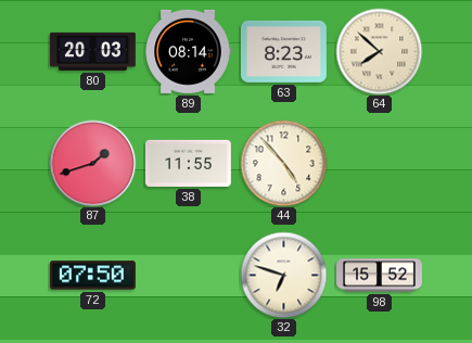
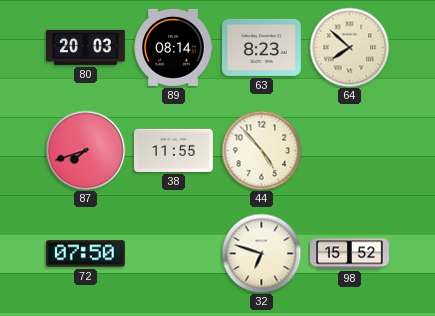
87: 1:42 -> 7:42 (85, 150)
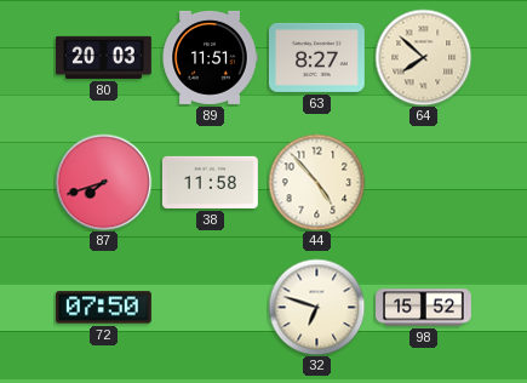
89: 08:14 -> 11:51 (210, 57)
63: 8:23 -> 8:27 (316, 57)
38: 11:55 -> 11:58 (210, 182)
